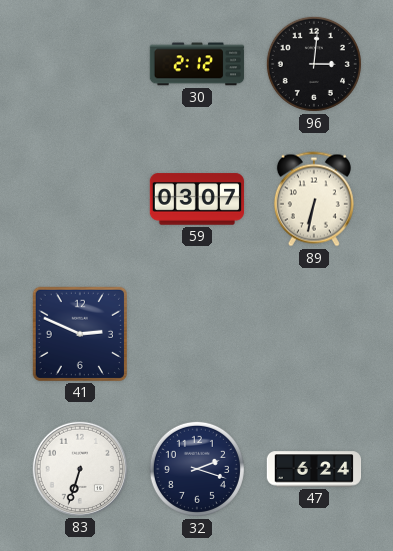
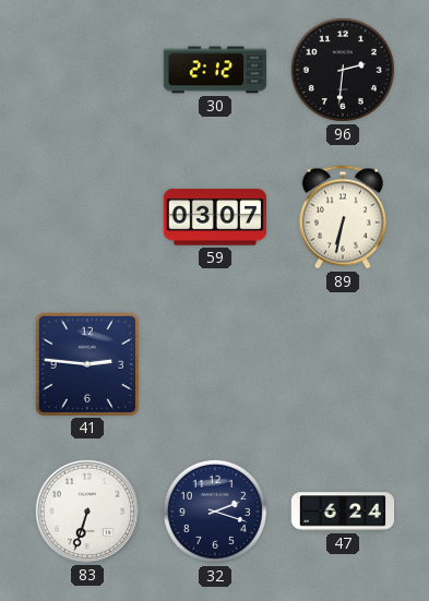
96: 3:01 -> 2:31 (343, 70)
41: 2:49 -> 2:46 (86, 363)
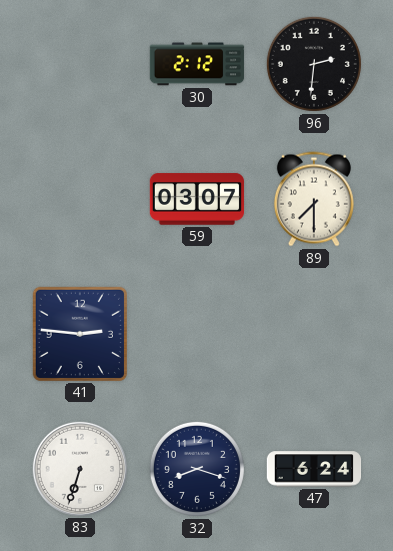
89: 6:32 -> 7:30 (314, 199)
32: 2:18 -> 8:18 (197, 469)
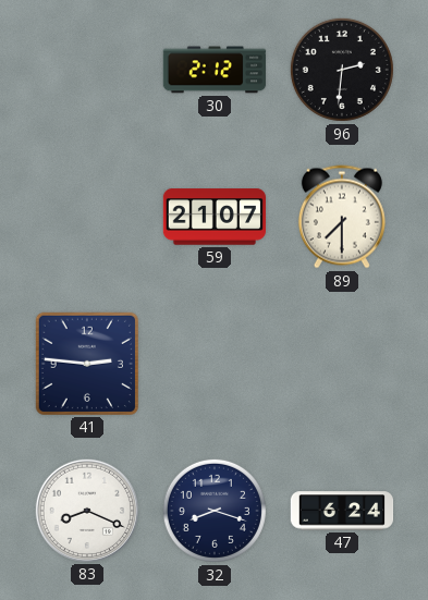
59: 03:07 -> 21:07 (215, 217)
83: 6:33 -> 8:19 (86, 510)
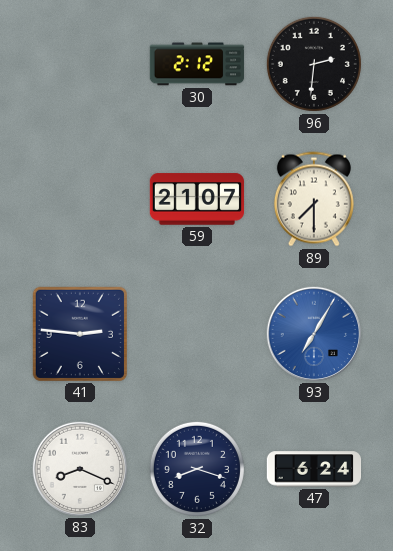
93: none -> 7:05 (313, 333)
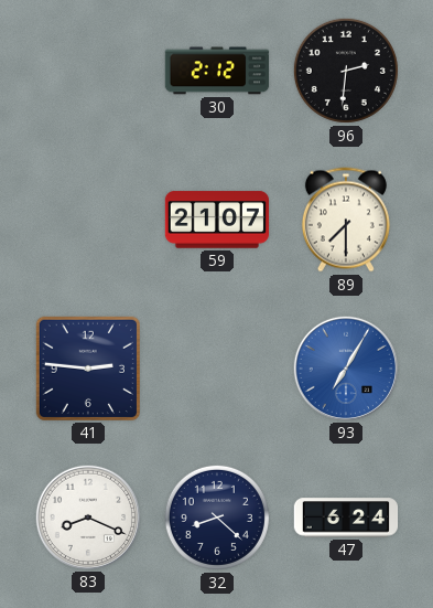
32: 8:18 -> 8:22 (217, 518)
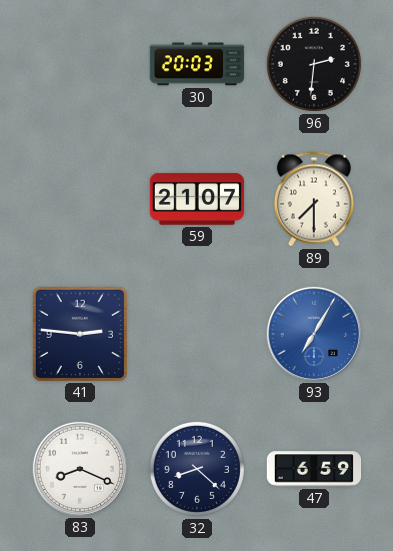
30: 2:12 -> 20:03 (197, 64)
47: 6:24 -> 6:59 (314, 469)
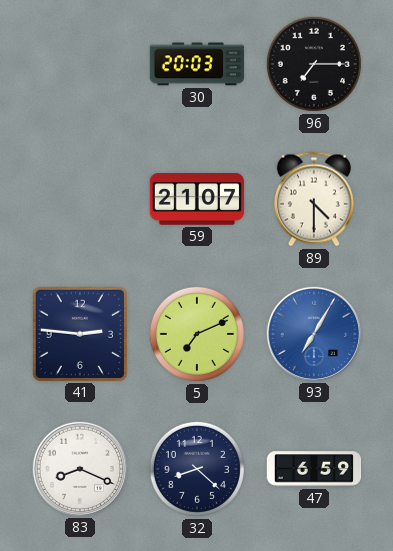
96: 2:31 -> 7:15 (314, 64)
89: 7:30 -> 4:30 (314, 199)
5: none -> 7:11 (197, 334)
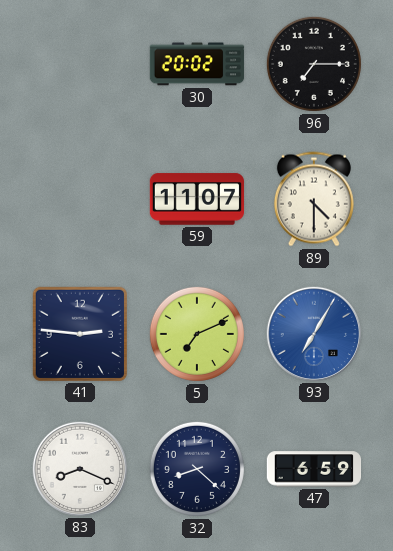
30: 20:03 -> 20:02 (197, 64)
59: 21:07 -> 11:07 (197, 199)
